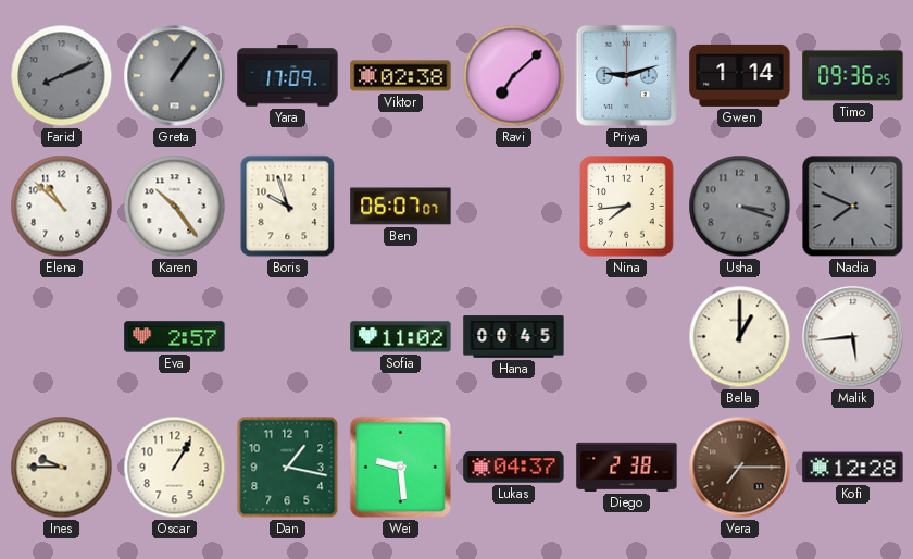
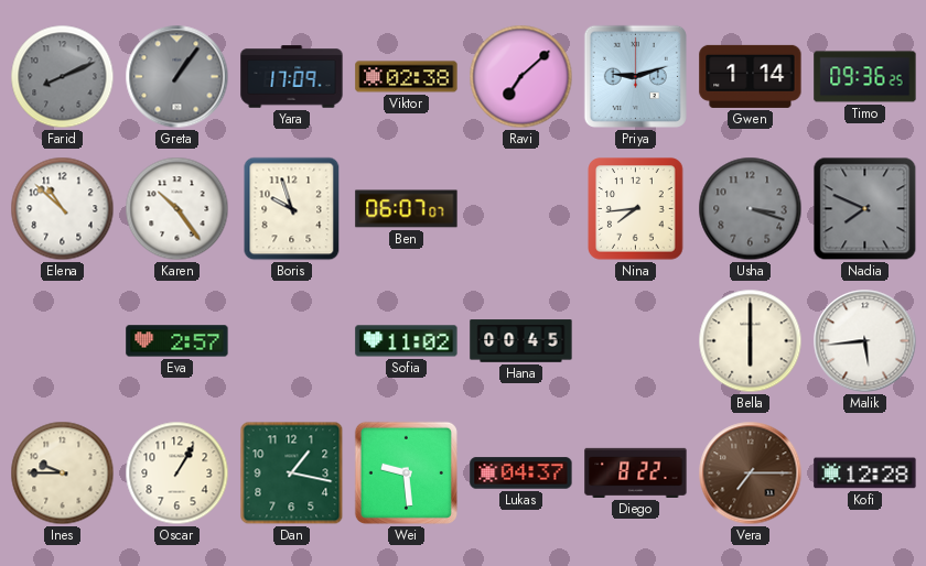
Bella: 1:00 -> 6:00 (751, 341)
Diego: 2:38 -> 8:22 (636, 472)
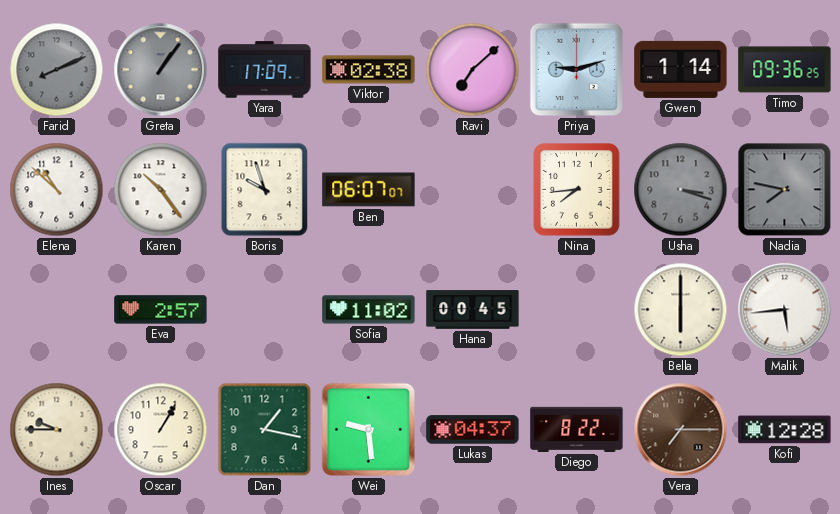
Nadia: 7:49 -> 7:47 (785, 190)
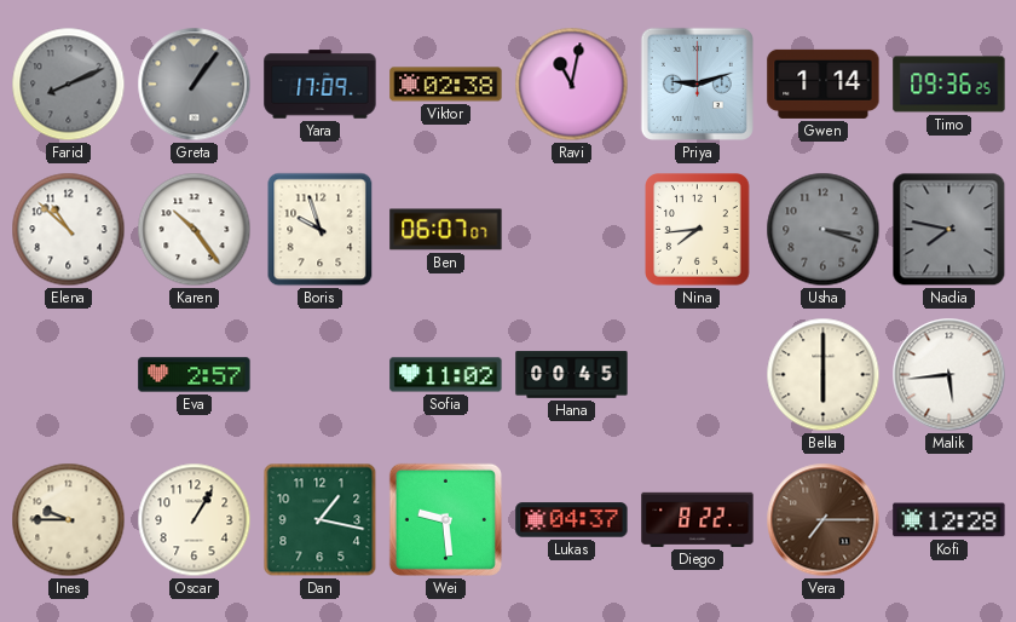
Ravi: 7:08 -> 11:02 (572, 85)
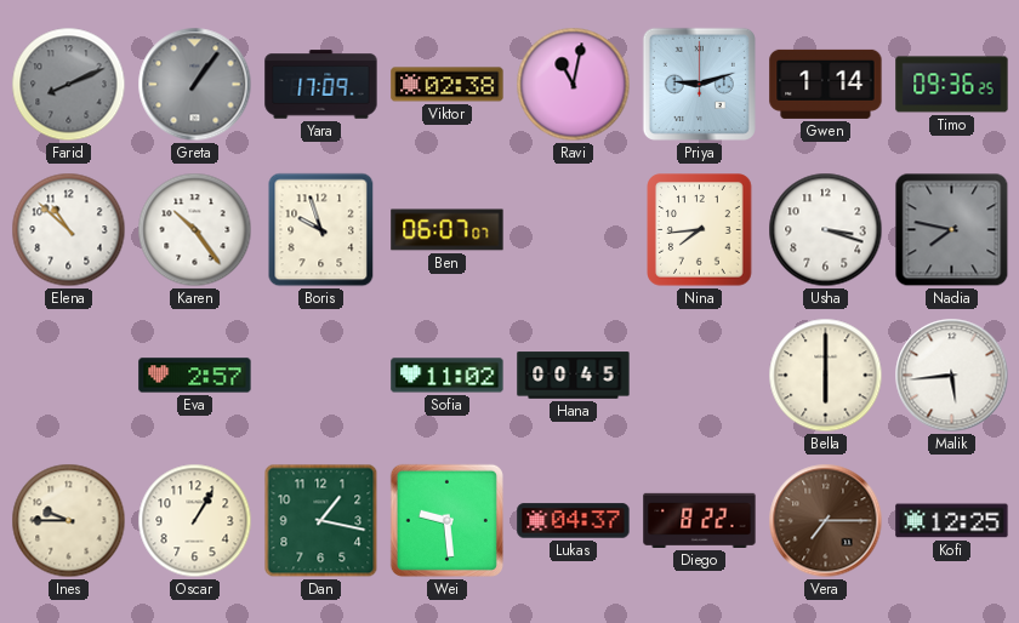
Usha dial: grey -> white (826, 230)
Kofi: 12:28 -> 12:25 (952, 521)
